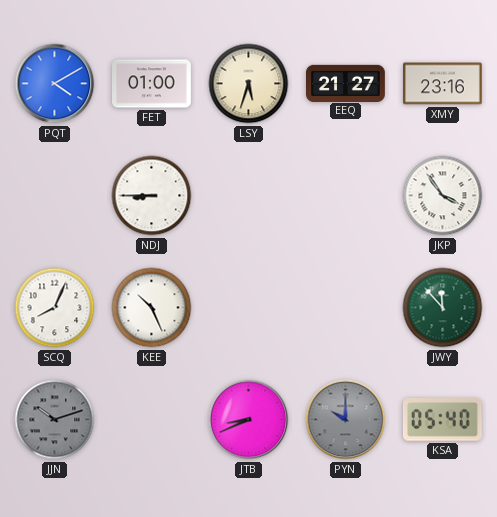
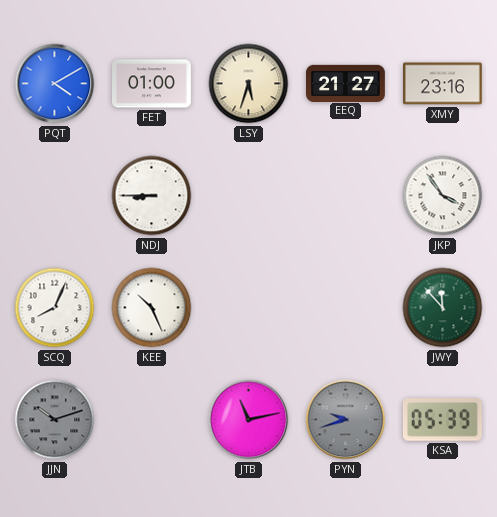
JTB: 8:41 -> 11:13 (249, 420)
PYN: 10:00 -> 9:42 (346, 420)
KSA: 05:40 -> 05:39 (442, 420)
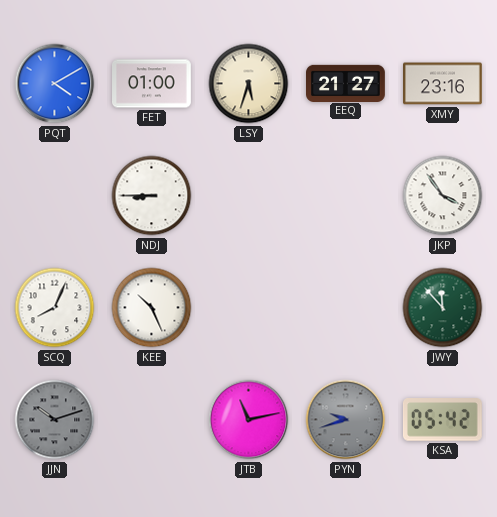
KSA: 05:39 -> 05:42 (442, 420)
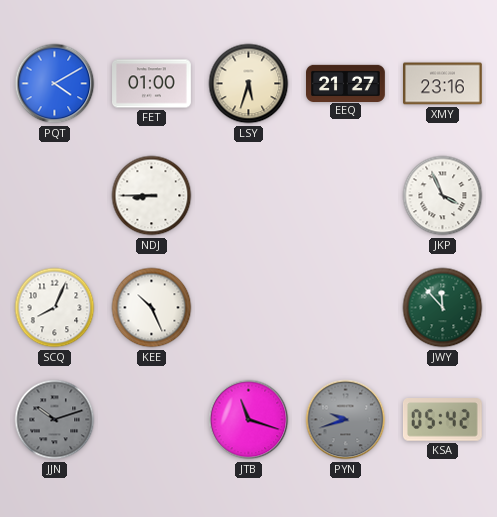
JKP: 3:54 -> 3:56 (443, 196)
JTB: 11:13 -> 11:18 (249, 420)
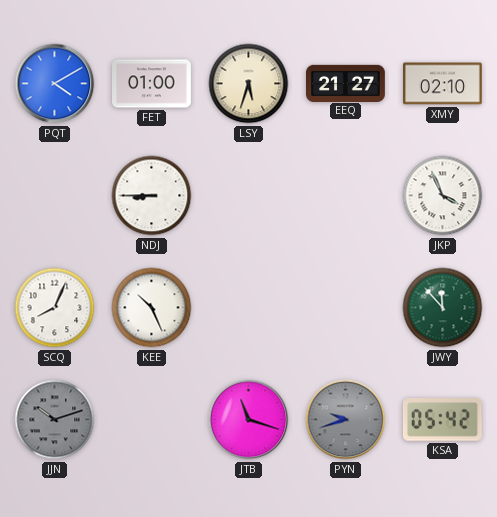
XMY: 23:16 -> 02:10 (443, 84)
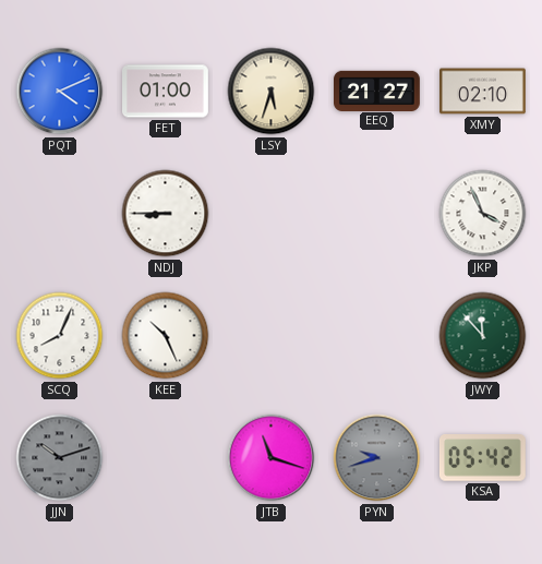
PQT: 4:10 -> 4:11 (60, 92)
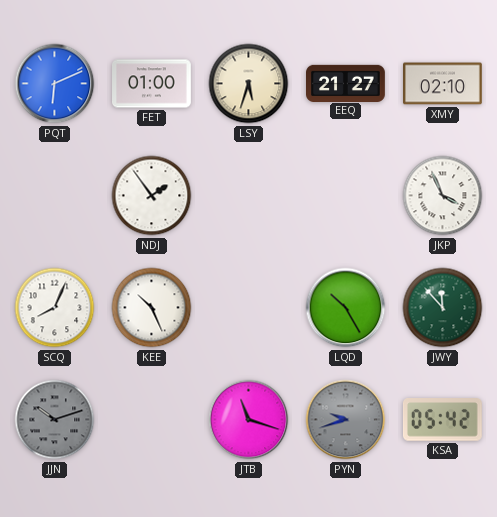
PQT: 4:11 -> 6:11 (55, 84)
NDJ: 8:45 -> 1:54 (152, 196)
LQD: none -> 10:25 (346, 308)
